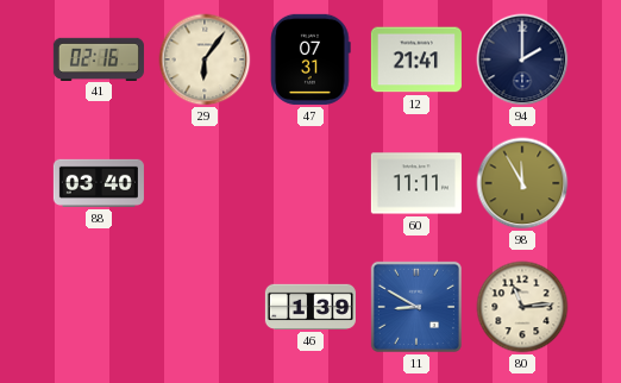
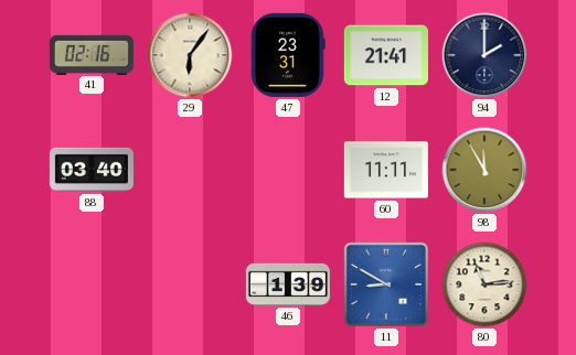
47: 07:31 -> 23:31 (288, 55)
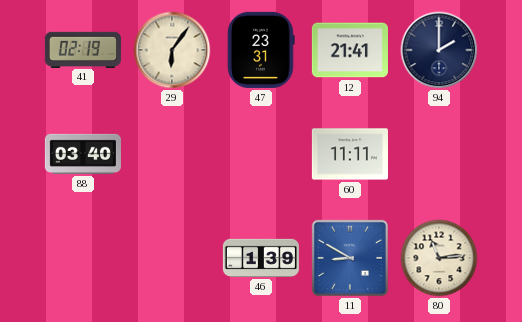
41: 02:16 -> 02:19 (83, 49)
98: 11:55 -> none (484, 170)
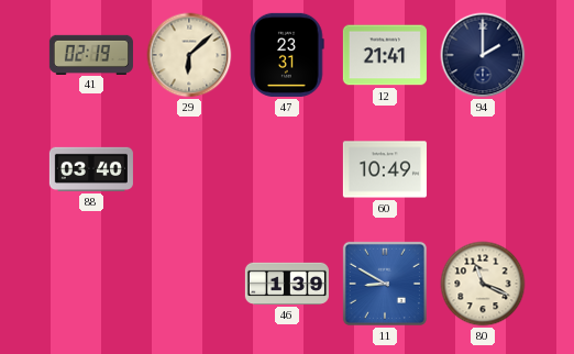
29: 6:06 -> 6:08 (189, 55)
60: 11:11 -> 10:49 (385, 169)
80: 11:14 -> 11:19 (483, 284)
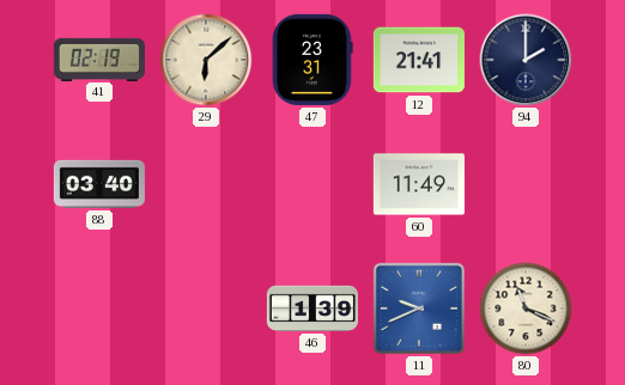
60: 10:49 -> 11:49 (419, 184)
11: 8:50 -> 9:41 (419, 308)
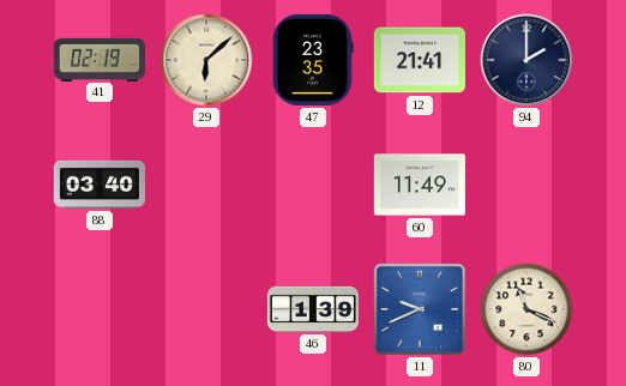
47: 23:31 -> 23:35 (313, 60)
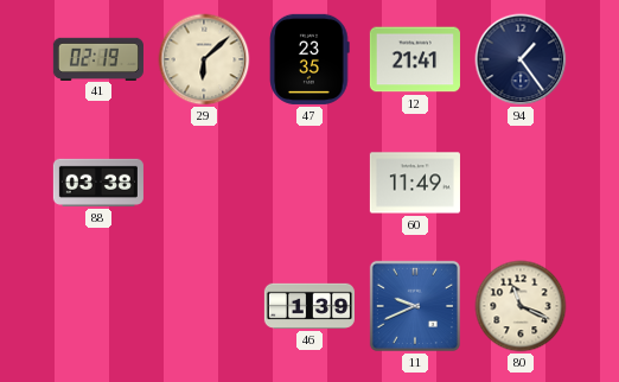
94: 2:00 -> 1:24 (521, 59)
88: 03:40 -> 03:38 (98, 183)
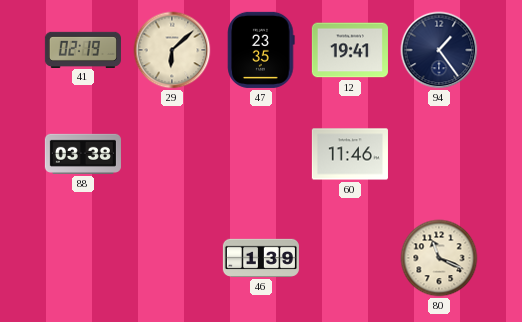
12: 21:41 -> 19:41 (350, 50)
60: 11:49 -> 11:46 (350, 154)
11: 9:41 -> none (415, 306)
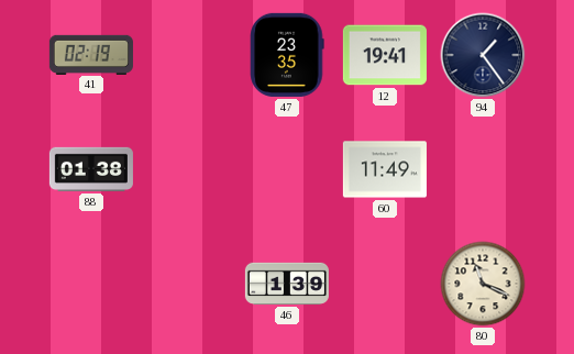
29: 6:08 -> none (172, 50)
88: 03:38 -> 01:38 (91, 169)
60: 11:46 -> 11:49 (385, 169)
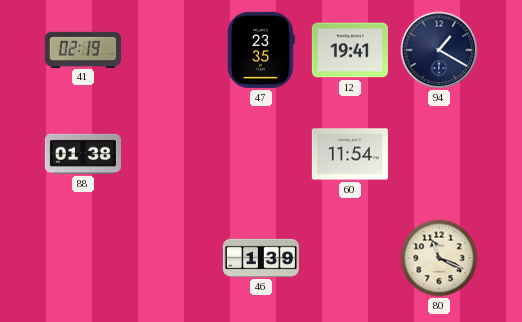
94: 1:24 -> 1:20 (439, 50)
60: 11:49 -> 11:54 (350, 154)
